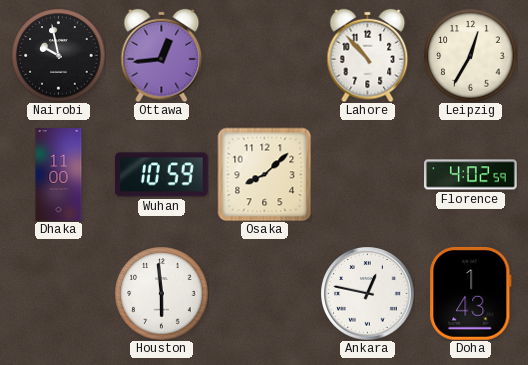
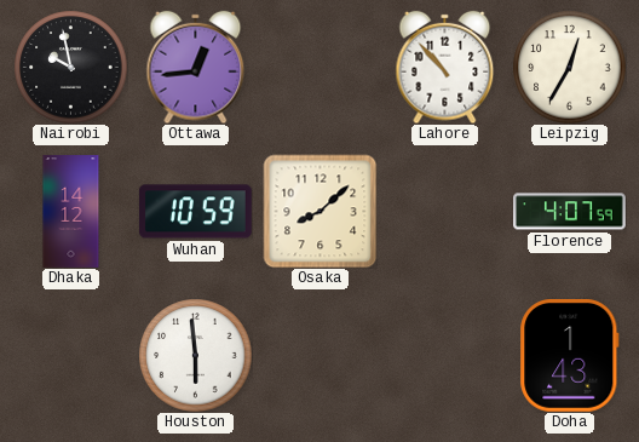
Dhaka: 11:00 -> 14:12 (71, 212)
Florence: 4:02 -> 4:07 (570, 212)
Ankara: 12:47 -> none (367, 293)
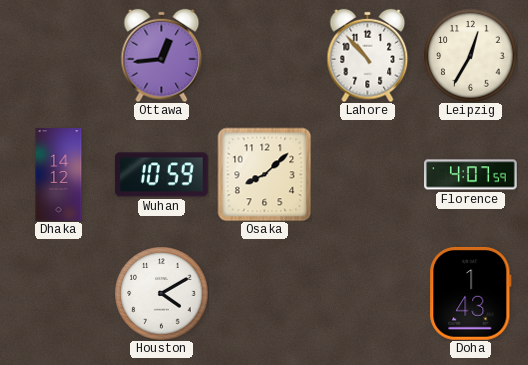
Nairobi: 9:58 -> none (70, 67)
Houston: 5:59 -> 4:10 (161, 293)
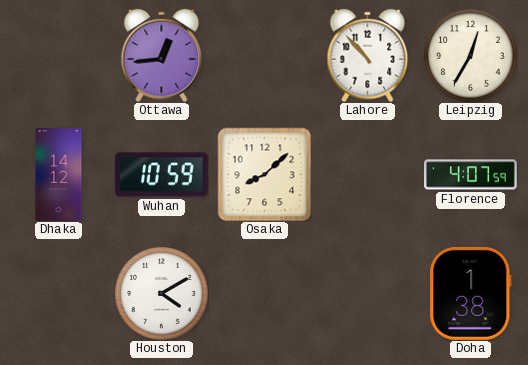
Doha: 1:43 -> 1:38 (471, 293)
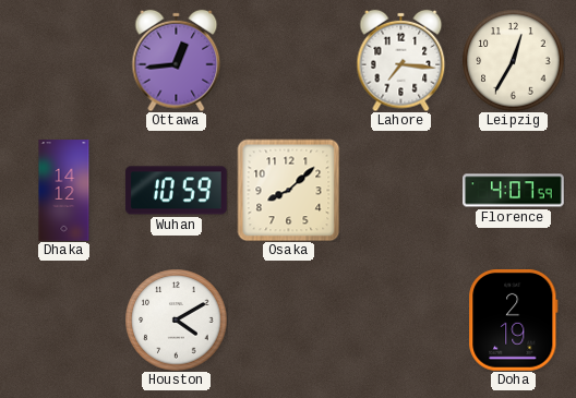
Lahore: 10:53 -> 7:16 (401, 60)
Doha: 1:38 -> 2:19 (514, 319)
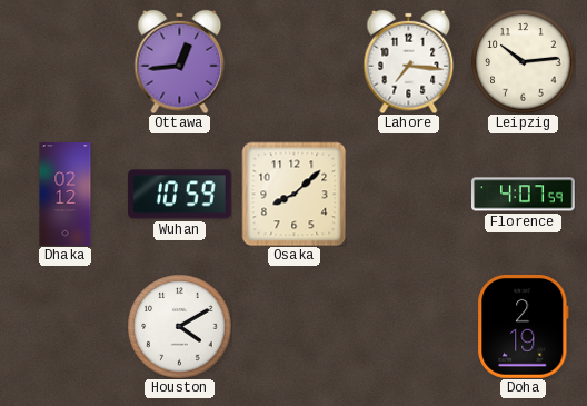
Leipzig: 12:35 -> 10:14 (523, 61)
Dhaka: 14:12 -> 02:12 (66, 195)
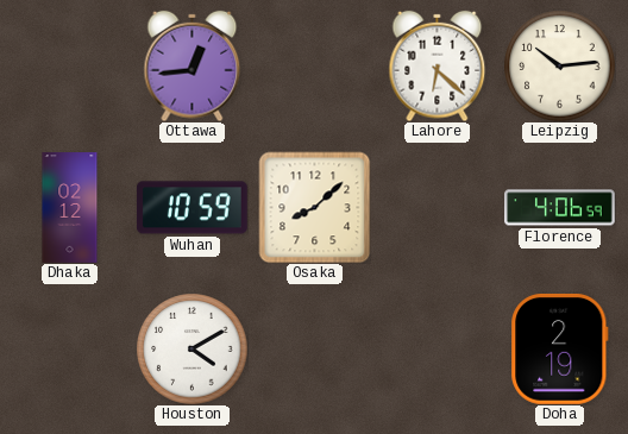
Lahore: 7:16 -> 6:22 (438, 65)
Florence: 4:07 -> 4:06 (560, 208)
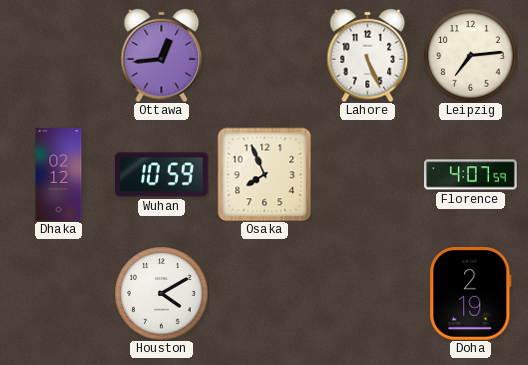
Lahore: 6:22 -> 5:26 (368, 55)
Leipzig: 10:14 -> 7:14 (470, 55)
Osaka: 8:08 -> 7:56 (264, 174)
Florence: 4:06 -> 4:07 (471, 175)
